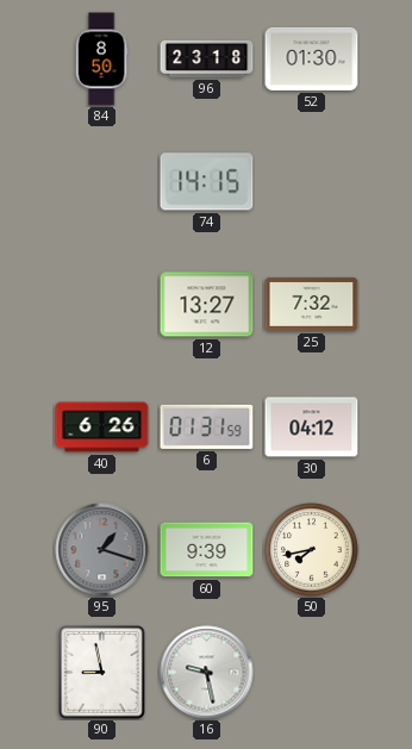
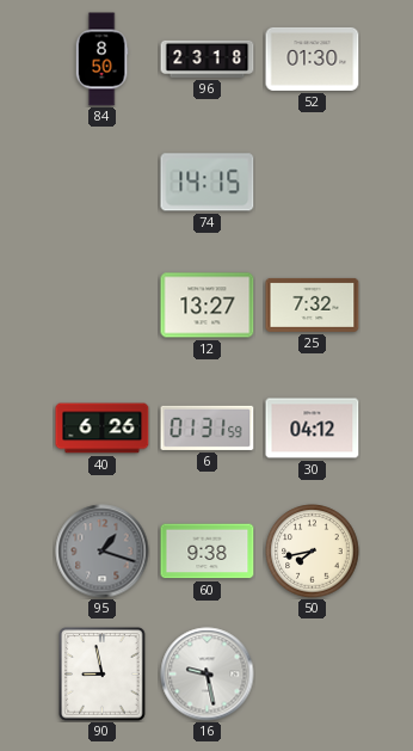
60: 9:39 -> 9:38 (208, 552)
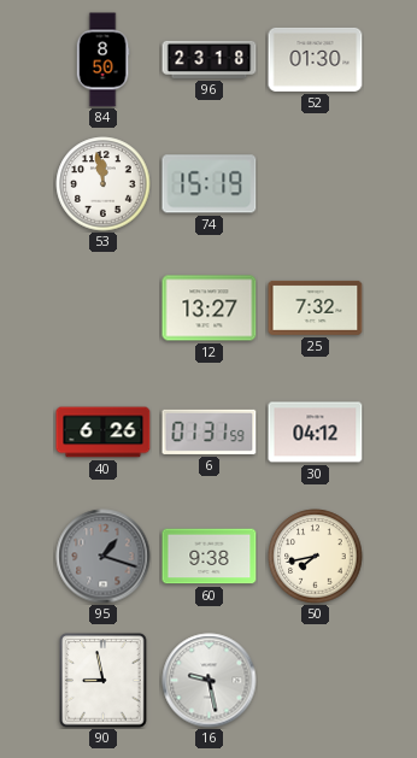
53: none -> 11:58 (104, 184)
74: 14:15 -> 15:19 (210, 184)
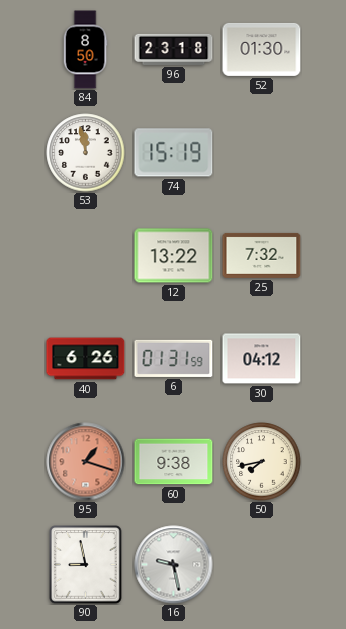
12: 13:27 -> 13:22 (174, 256)
95 dial: grey -> salmon (86, 462)
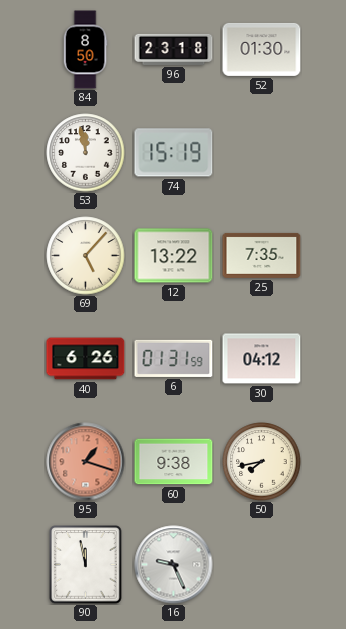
69: none -> 5:07 (86, 256)
25: 7:32 -> 7:35 (262, 255)
90: 8:58 -> 11:58 (86, 565)
16: 9:28 -> 9:26 (174, 565)
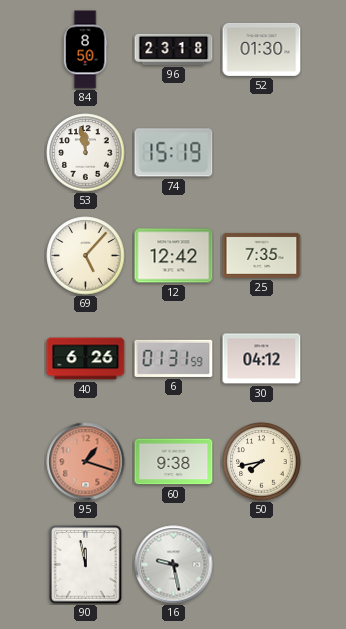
12: 13:22 -> 12:42 (174, 256)
16: 9:26 -> 9:28 (174, 565)
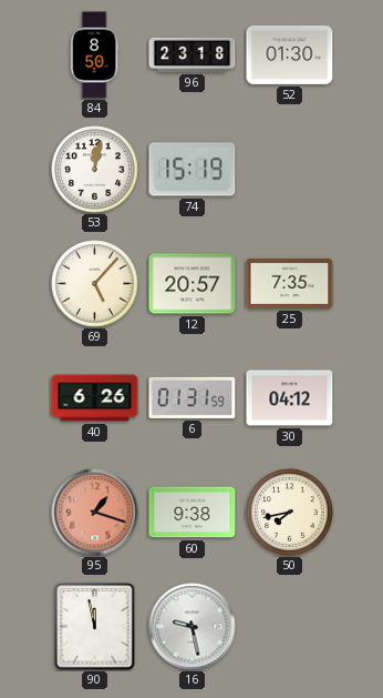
53: 11:58 -> 12:02 (95, 170)
12: 12:42 -> 20:57 (193, 284)
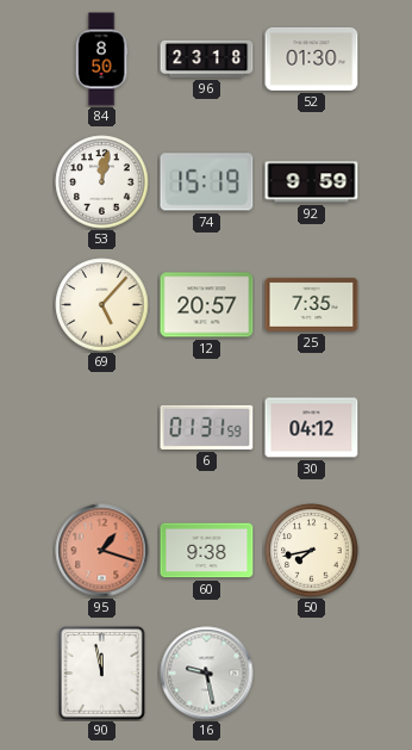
92: none -> 9:59 (312, 182)
40: 6:26 -> none (95, 398)
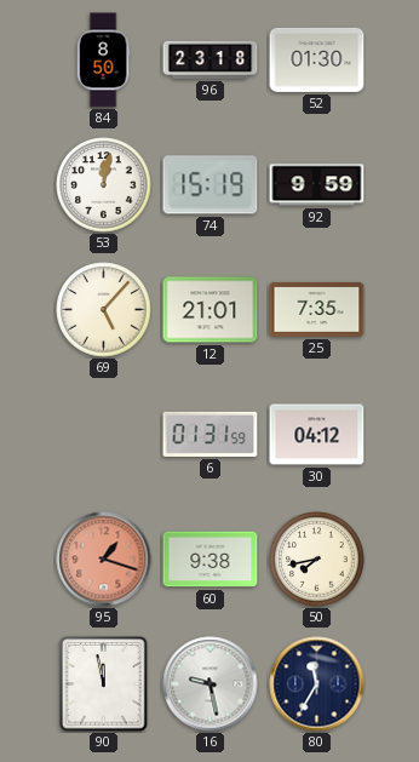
12: 20:57 -> 21:01 (211, 310)
80: none -> 11:35 (317, 684)
